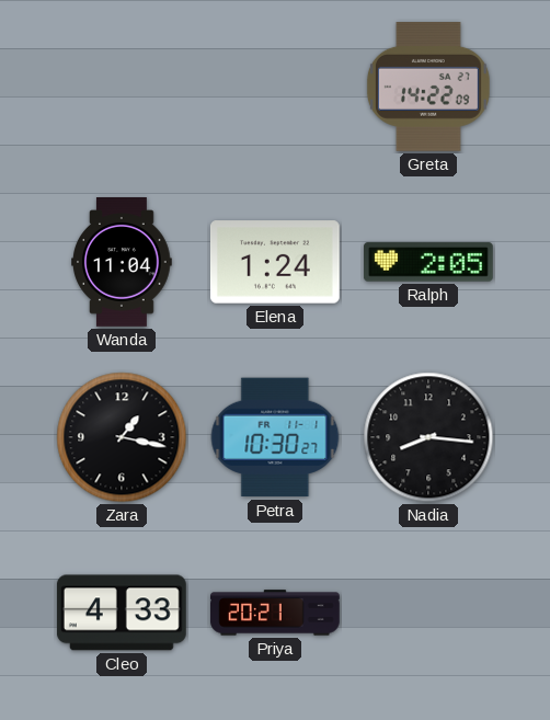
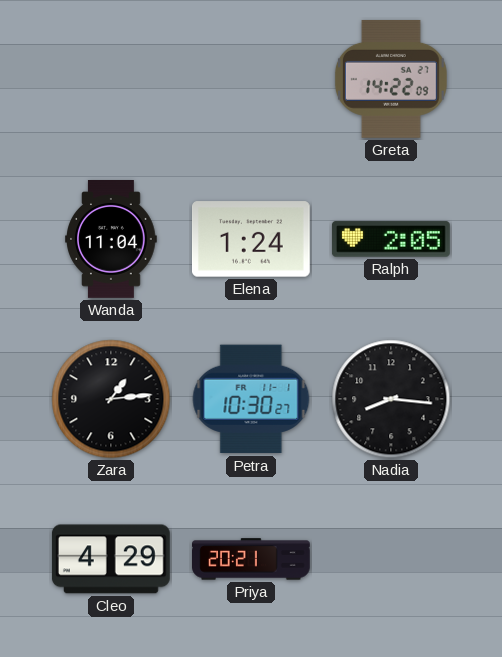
Zara: 1:17 -> 1:14 (111, 399)
Cleo: 4:33 -> 4:29 (111, 559)
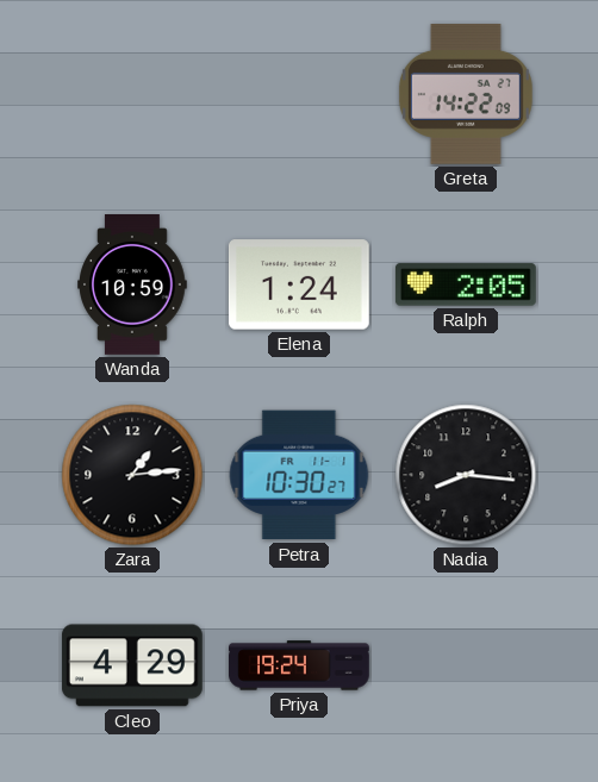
Wanda: 11:04 -> 10:59 (132, 286)
Priya: 20:21 -> 19:24 (300, 665)
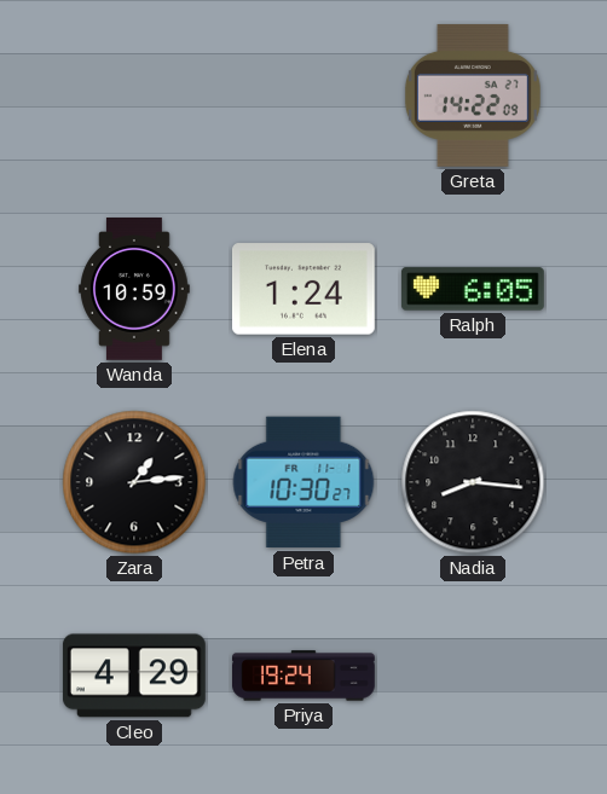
Ralph: 2:05 -> 6:05 (473, 289)
